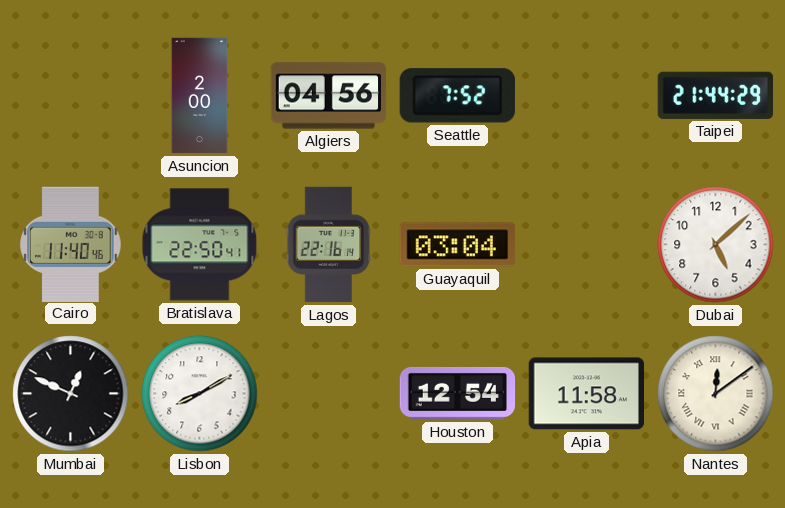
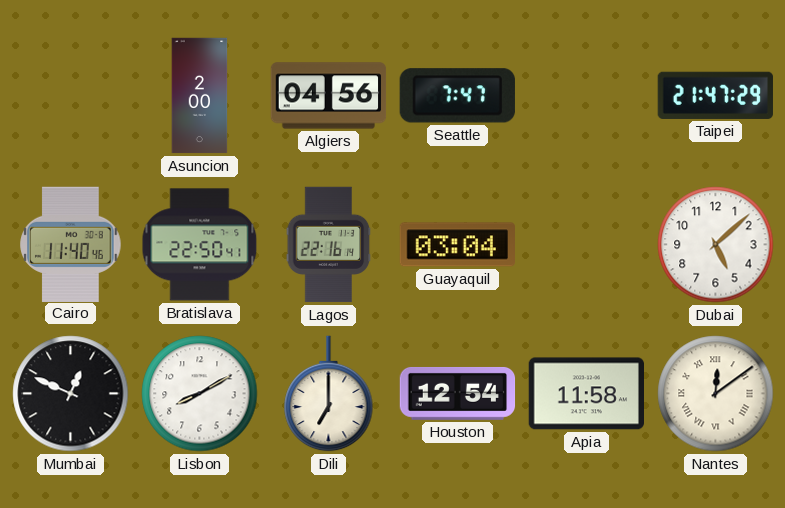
Seattle: 7:52 -> 7:47 (457, 96)
Taipei: 21:44 -> 21:47 (715, 95)
Dili: none -> 7:00 (329, 394)
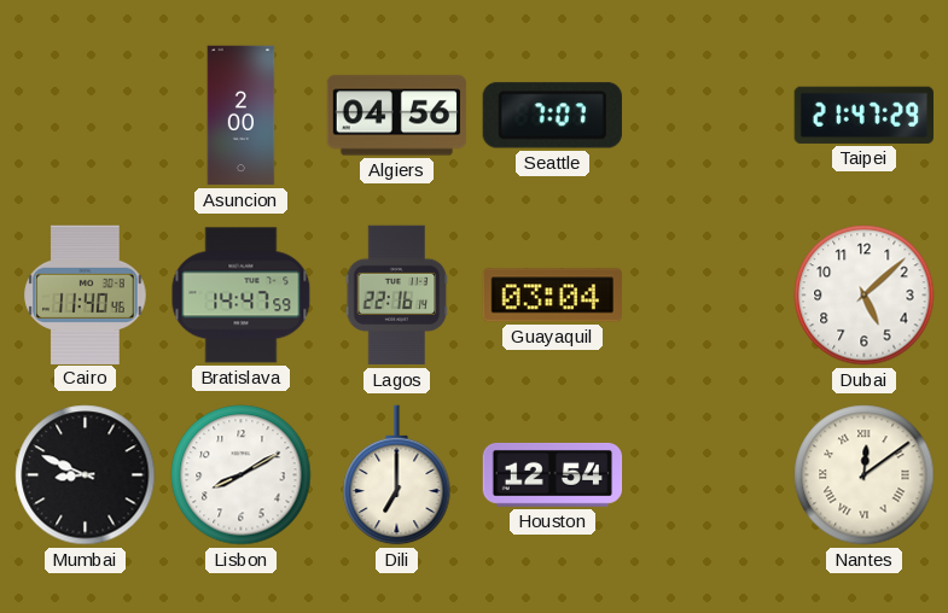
Seattle: 7:47 -> 7:07 (552, 116)
Bratislava: 22:50 -> 14:47 (242, 296)
Mumbai: 12:49 -> 8:49 (86, 475)
Apia: 11:58 -> none (586, 394)
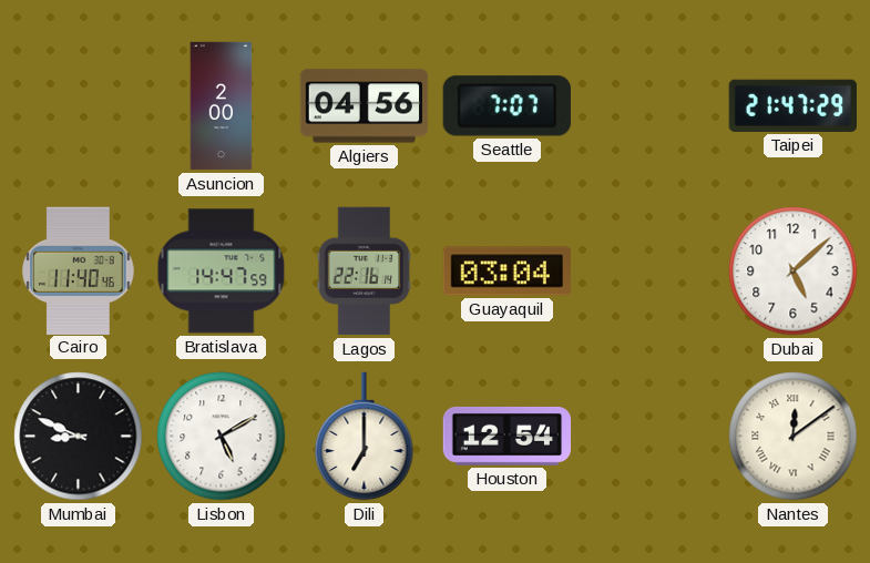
Lisbon: 8:10 -> 5:10 (222, 437)
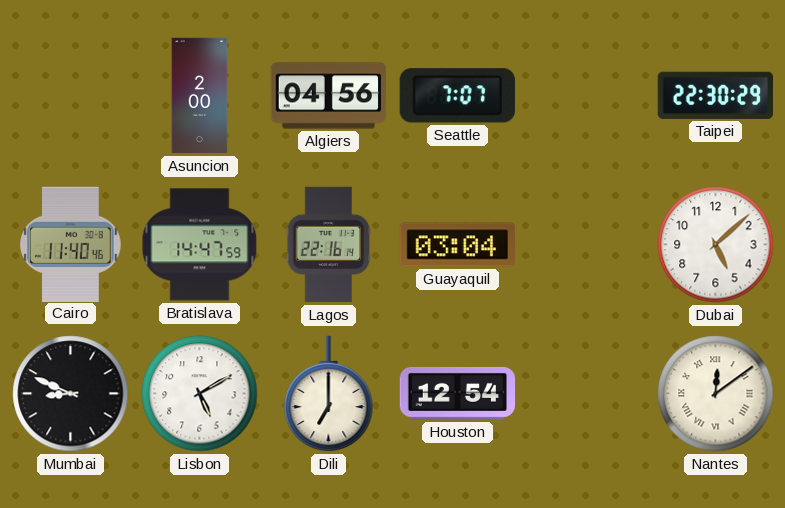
Taipei: 21:47 -> 22:30 (715, 95)
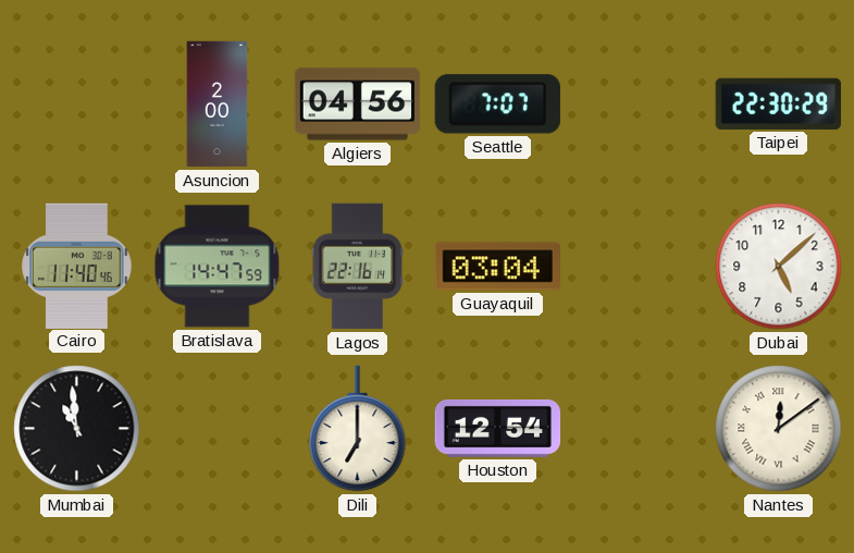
Mumbai: 8:49 -> 10:59 (77, 429)
Lisbon: 5:10 -> none (200, 394)
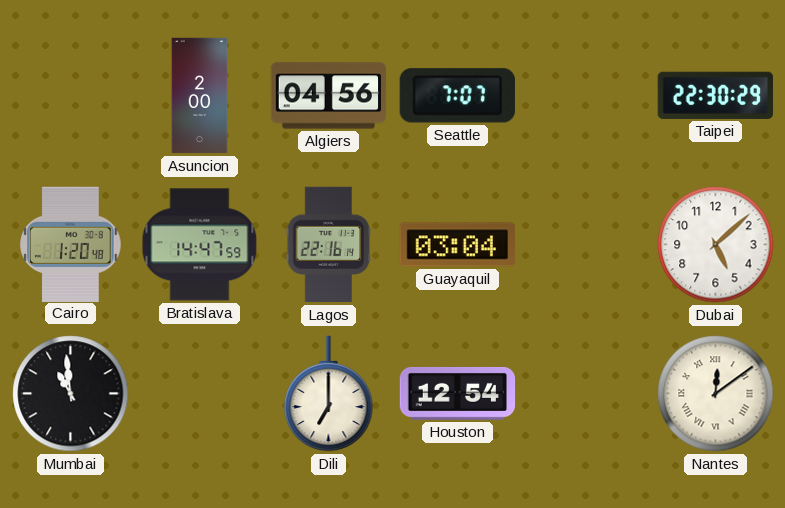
Cairo: 11:40 -> 1:20 (71, 244)
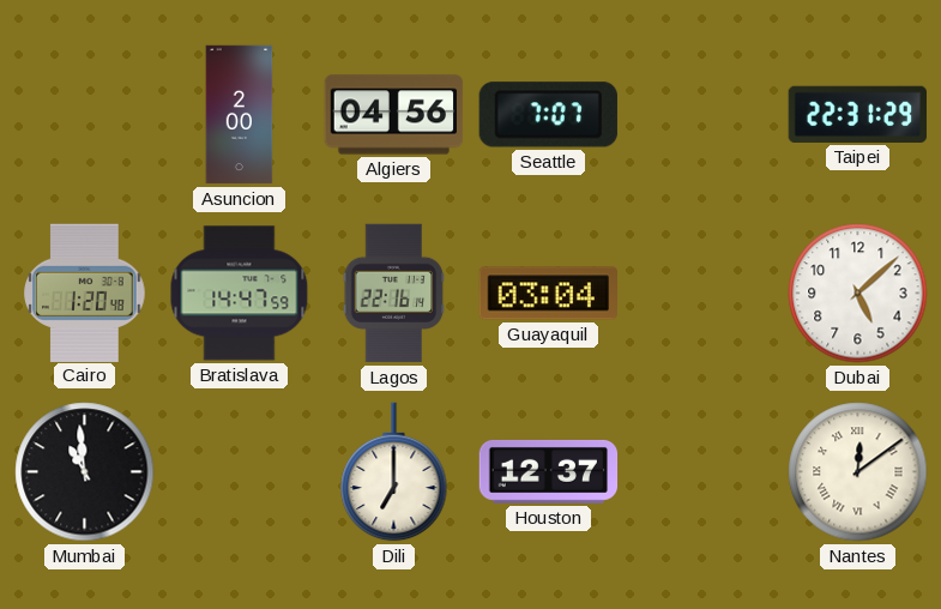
Taipei: 22:30 -> 22:31 (857, 114)
Houston: 12:54 -> 12:37 (549, 471)
